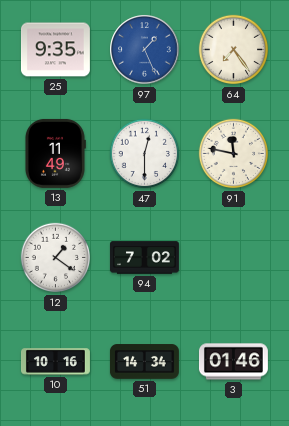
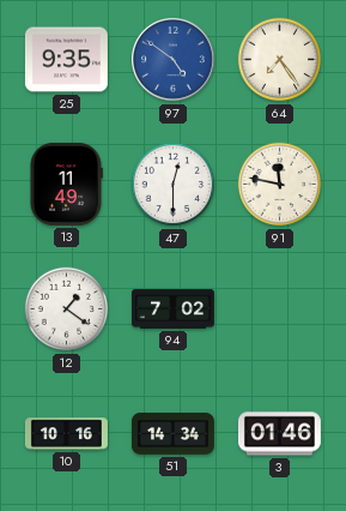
97: 1:26 -> 4:51 (174, 60)
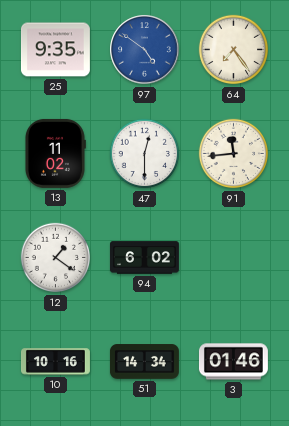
13: 11:49 -> 11:02 (56, 153)
91: 11:47 -> 11:44 (234, 154)
94: 7:02 -> 6:02 (144, 258)
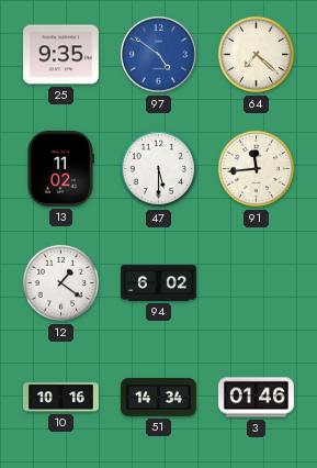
64: 7:24 -> 7:22 (257, 55)
47: 12:30 -> 5:30 (159, 169)
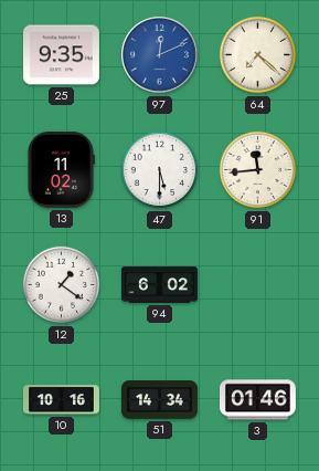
97: 4:51 -> 12:11 (160, 55)
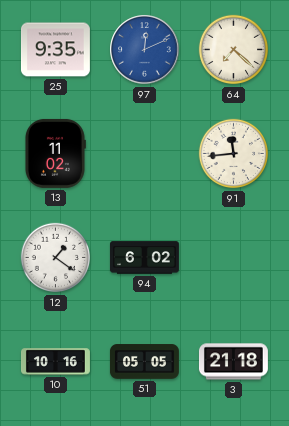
47: 5:30 -> none (160, 170)
51: 14:34 -> 05:05 (144, 362)
3: 01:46 -> 21:18 (233, 362)
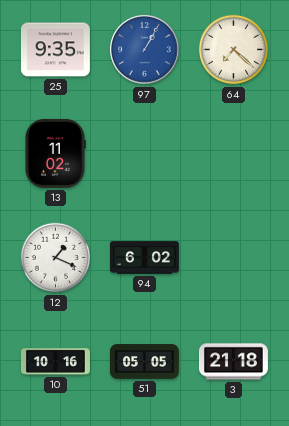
97: 12:11 -> 1:05 (145, 50)
91: 11:44 -> none (234, 154)
12: 1:21 -> 1:19 (56, 258)
